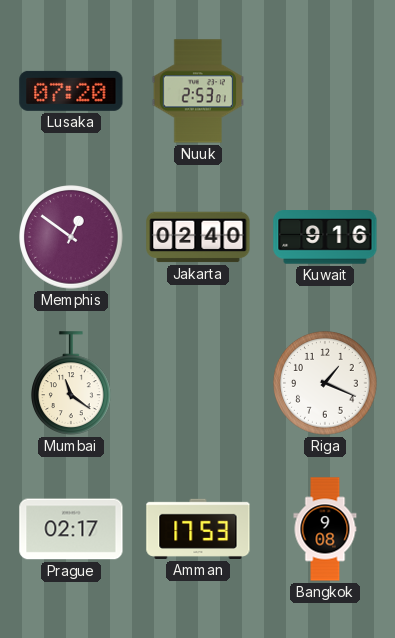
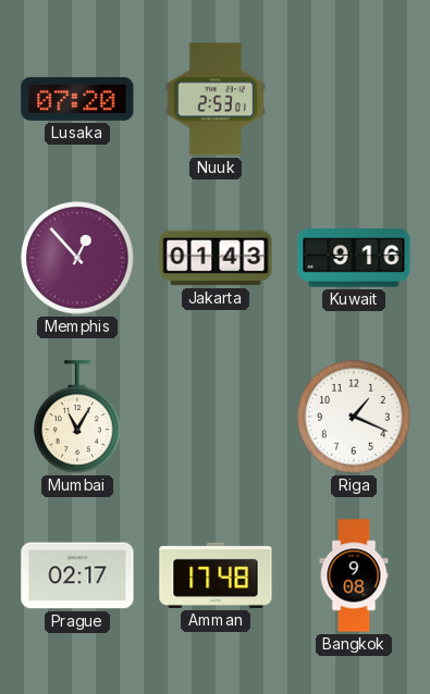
Memphis: 12:51 -> 12:53 (77, 258)
Jakarta: 02:40 -> 01:43 (216, 258)
Mumbai: 11:21 -> 11:05 (78, 417)
Amman: 17:53 -> 17:48 (216, 575)
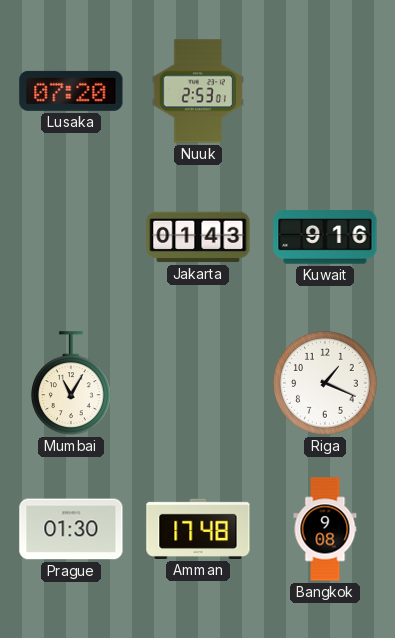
Memphis: 12:53 -> none (77, 258)
Prague: 02:17 -> 01:30 (71, 529)
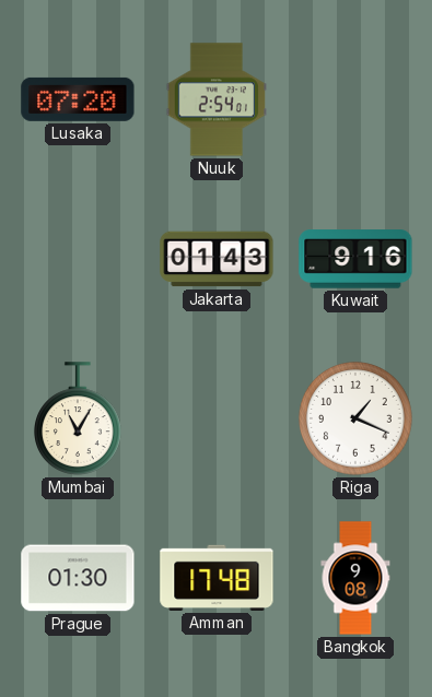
Nuuk: 2:53 -> 2:54 (215, 99)
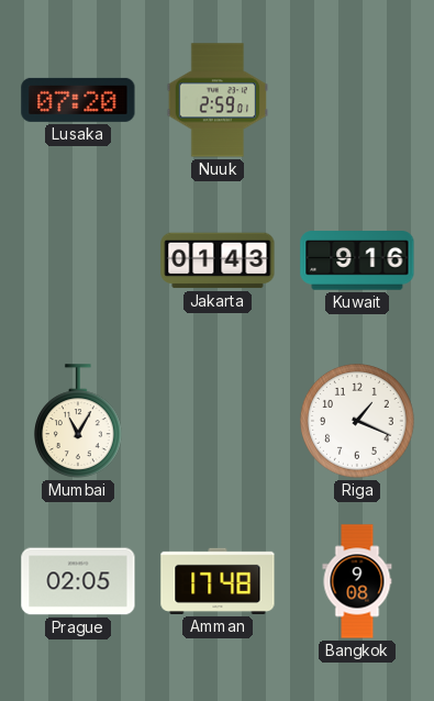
Nuuk: 2:54 -> 2:59 (216, 100)
Prague: 01:30 -> 02:05 (78, 581)
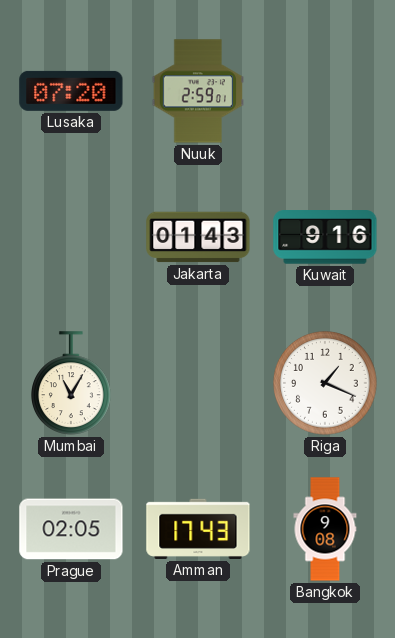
Amman: 17:48 -> 17:43 (198, 529)
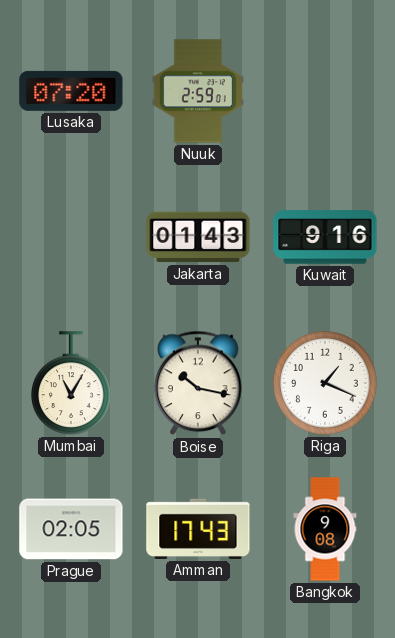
Boise: none -> 10:17 (198, 383)
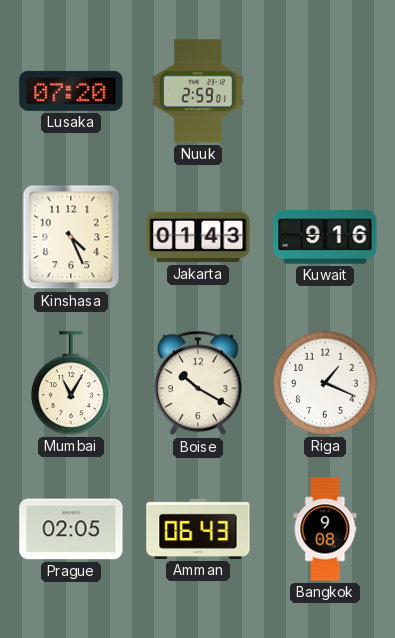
Kinshasa: none -> 4:26 (71, 237)
Boise: 10:17 -> 10:20 (198, 383)
Amman: 17:43 -> 06:43 (198, 529)
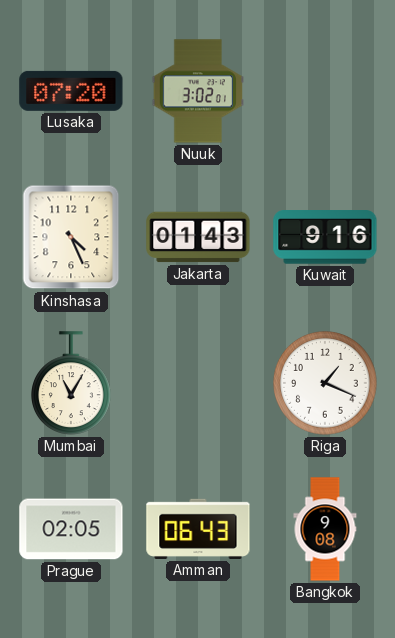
Nuuk: 2:59 -> 3:02 (197, 91)
Boise: 10:20 -> none (198, 383)
